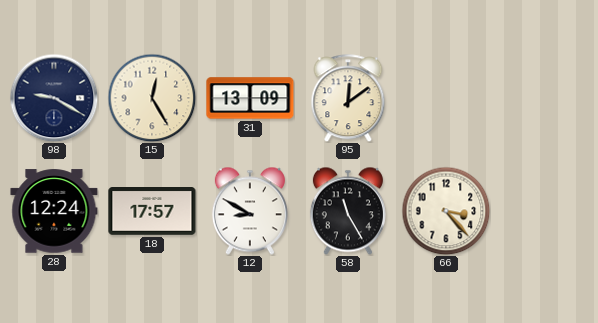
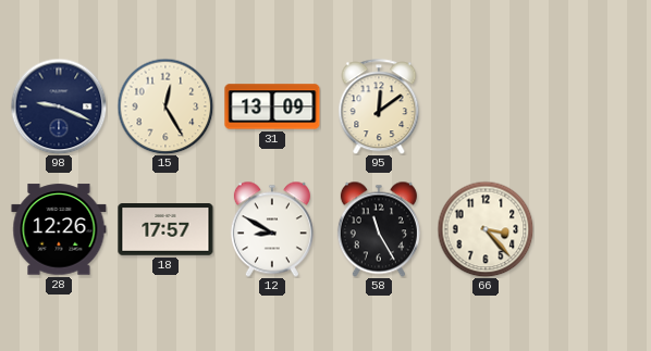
98: 9:20 -> 9:19 (59, 106)
28: 12:24 -> 12:26 (59, 229)
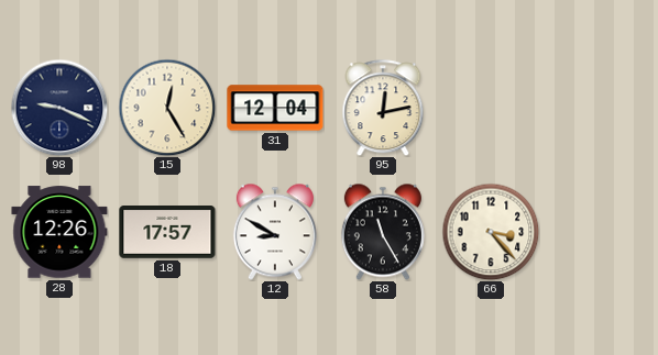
31: 13:09 -> 12:04 (275, 108)
95: 12:09 -> 12:13 (383, 108)
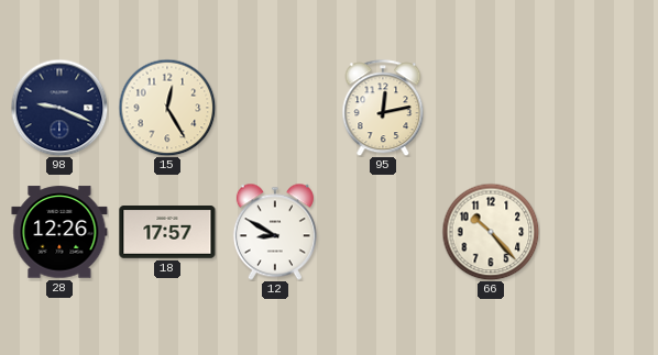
31: 12:04 -> none (275, 108)
58: 11:25 -> none (383, 232)
66: 3:23 -> 10:23 (491, 232)
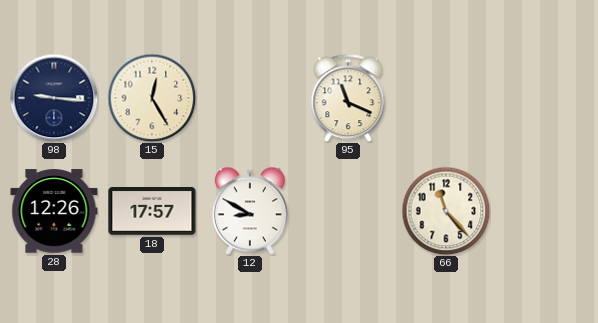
98: 9:19 -> 9:16 (54, 98)
95: 12:13 -> 11:19 (348, 98)
66: 10:23 -> 11:23 (446, 211)
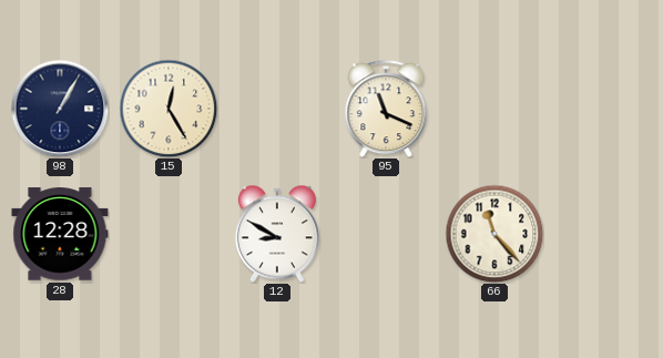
98: 9:16 -> 1:05 (60, 109)
28: 12:26 -> 12:28 (60, 234)
18: 17:57 -> none (152, 212)
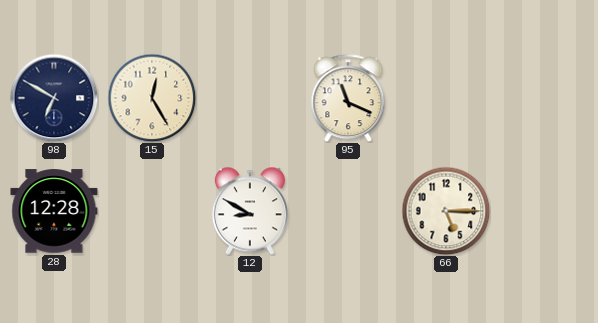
98: 1:05 -> 6:50 (54, 98)
66: 11:23 -> 5:15 (446, 211)
